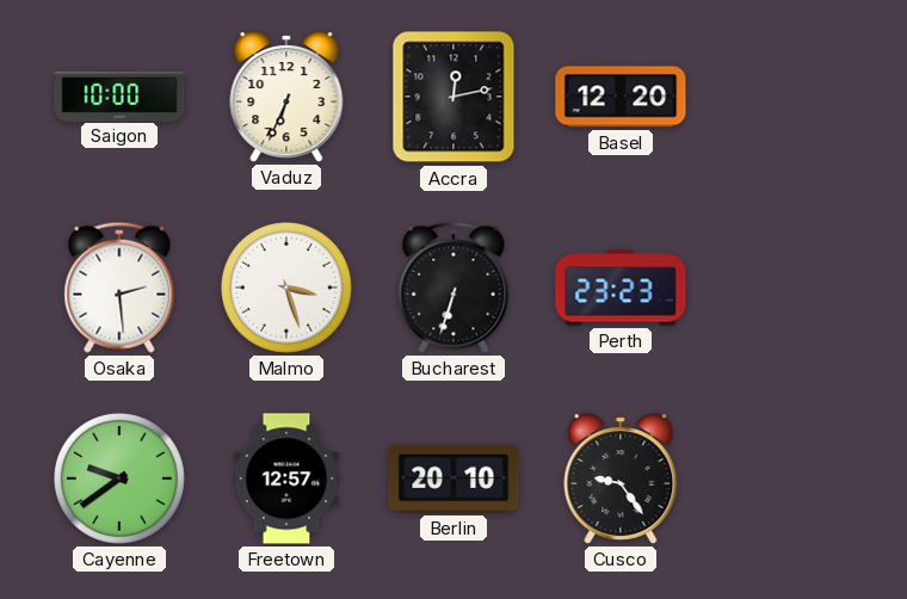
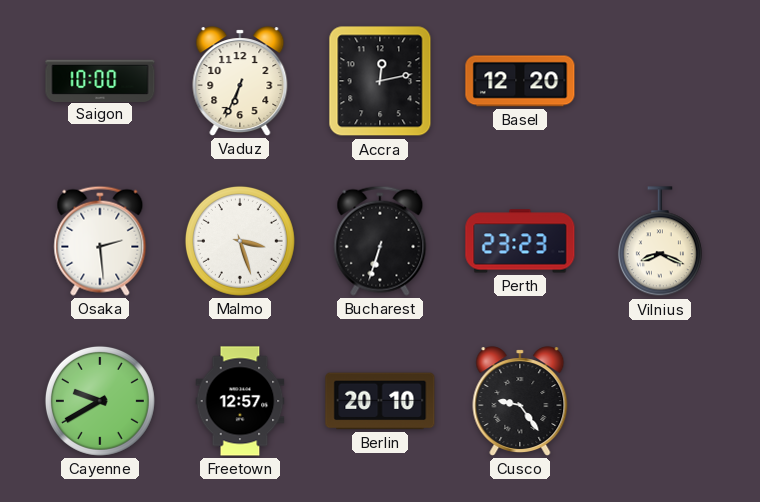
Vilnius: none -> 8:19 (660, 242)
Cayenne: 9:39 -> 9:40 (100, 401)
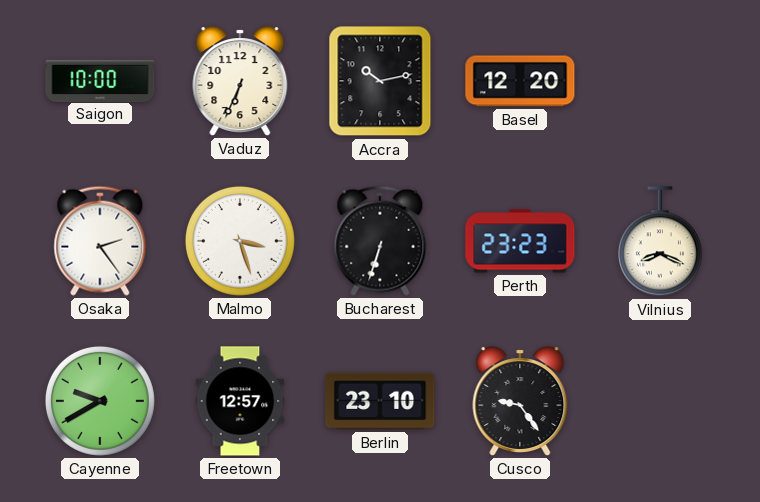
Accra: 12:13 -> 10:13 (380, 81)
Osaka: 2:29 -> 2:24 (100, 241)
Berlin: 20:10 -> 23:10 (380, 401)
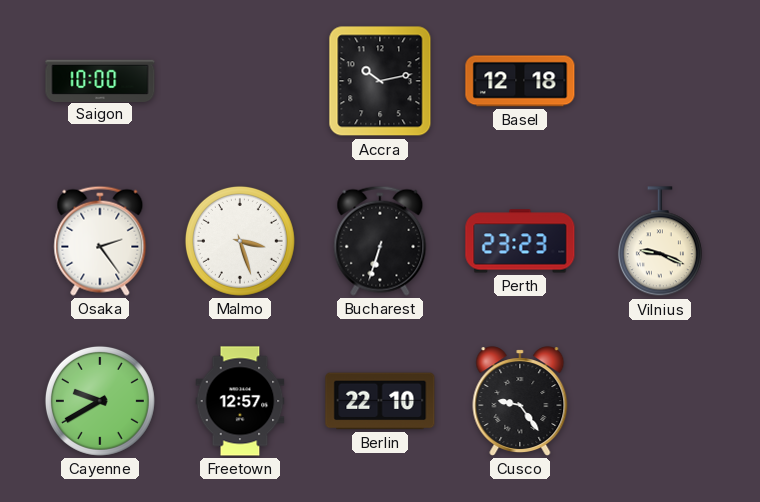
Vaduz: 6:34 -> none (240, 81)
Basel: 12:20 -> 12:18 (520, 81)
Vilnius: 8:19 -> 9:19 (660, 242)
Berlin: 23:10 -> 22:10 (380, 401)
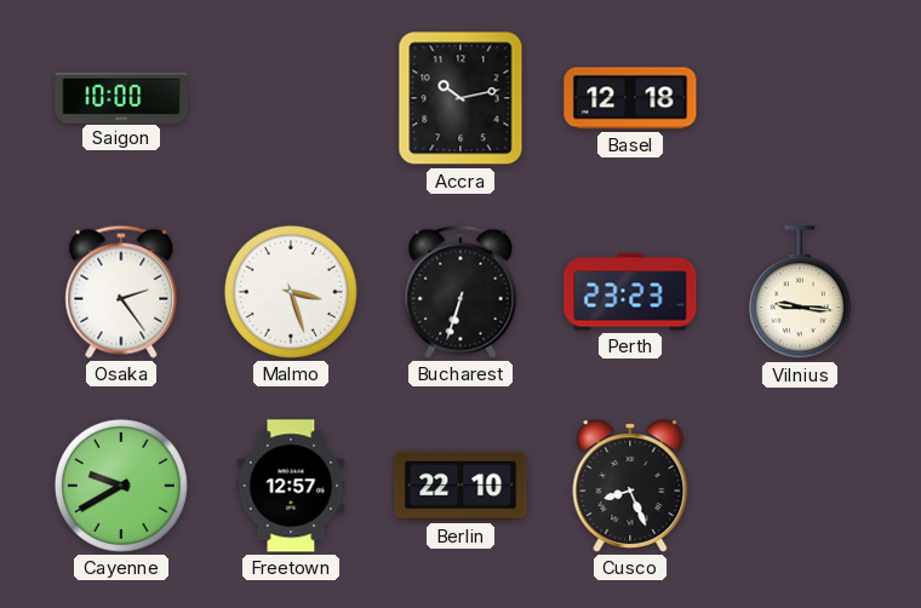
Vilnius: 9:19 -> 9:16 (800, 293)
Cusco: 9:24 -> 8:26 (630, 486)
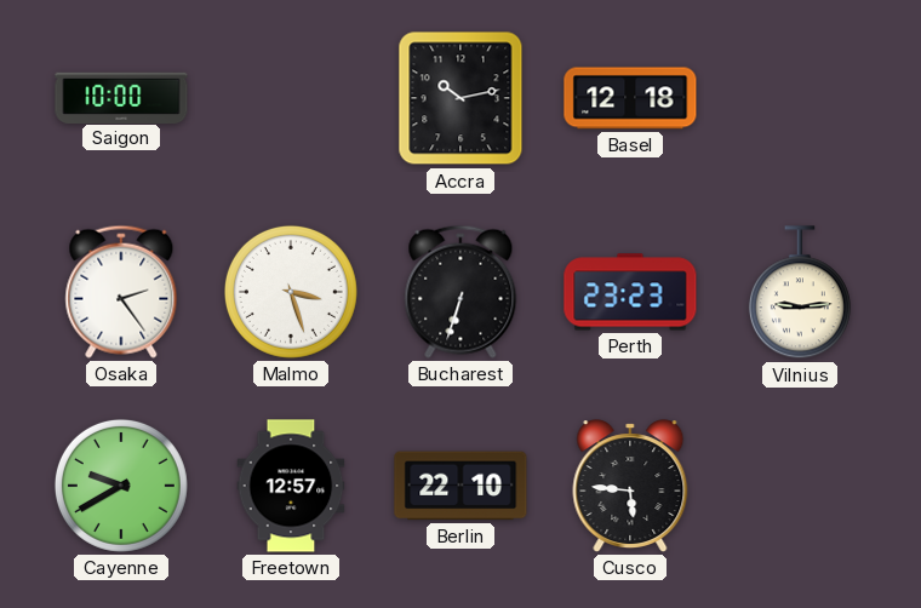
Vilnius: 9:16 -> 9:14 (800, 293)
Cusco: 8:26 -> 5:46 (630, 486)
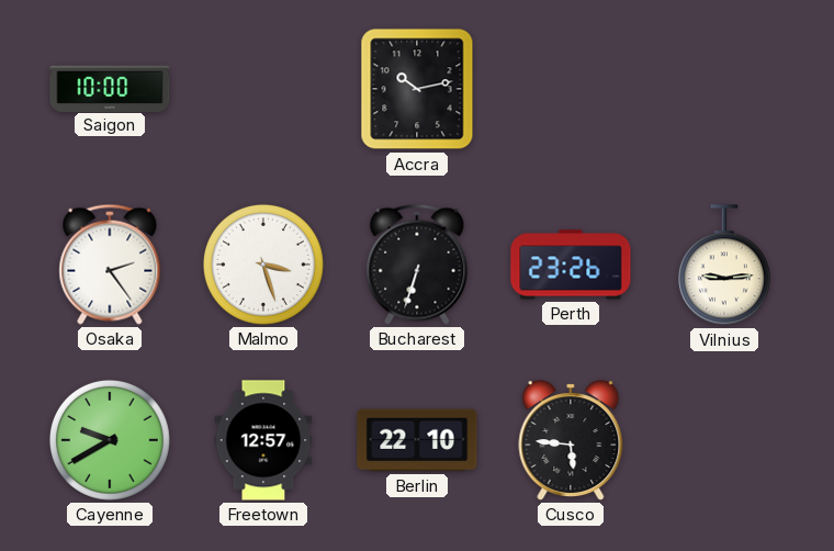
Basel: 12:18 -> none (630, 98)
Perth: 23:23 -> 23:26 (571, 265)
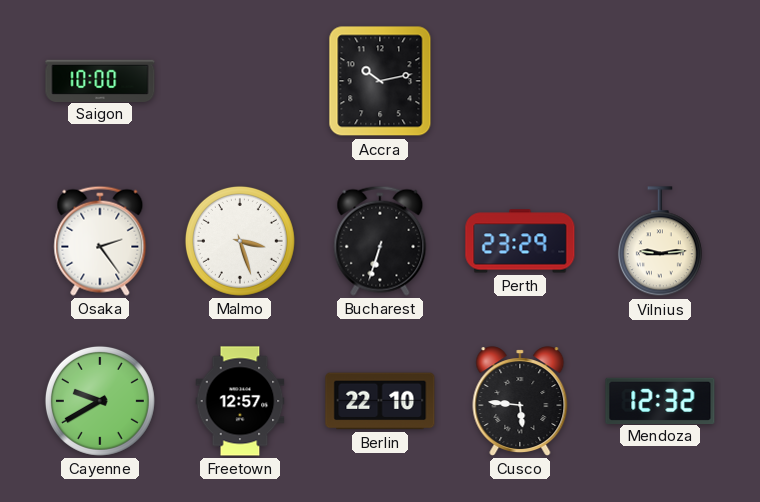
Perth: 23:26 -> 23:29 (520, 241)
Mendoza: none -> 12:32 (660, 400)
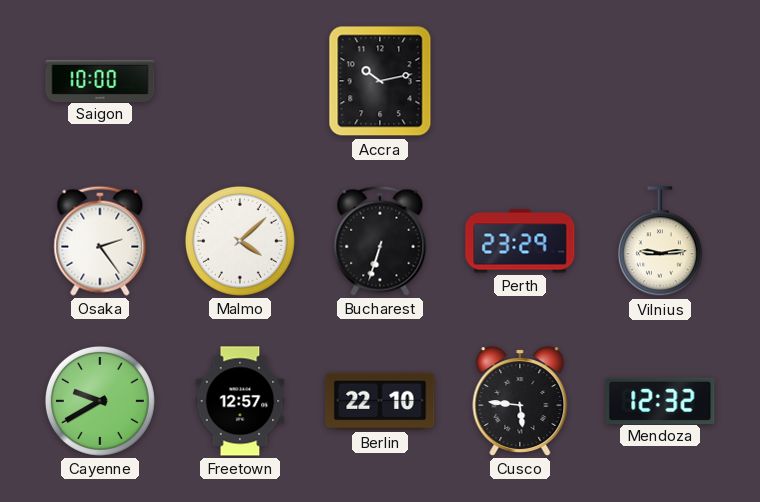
Malmo: 3:27 -> 4:08 (240, 241)
